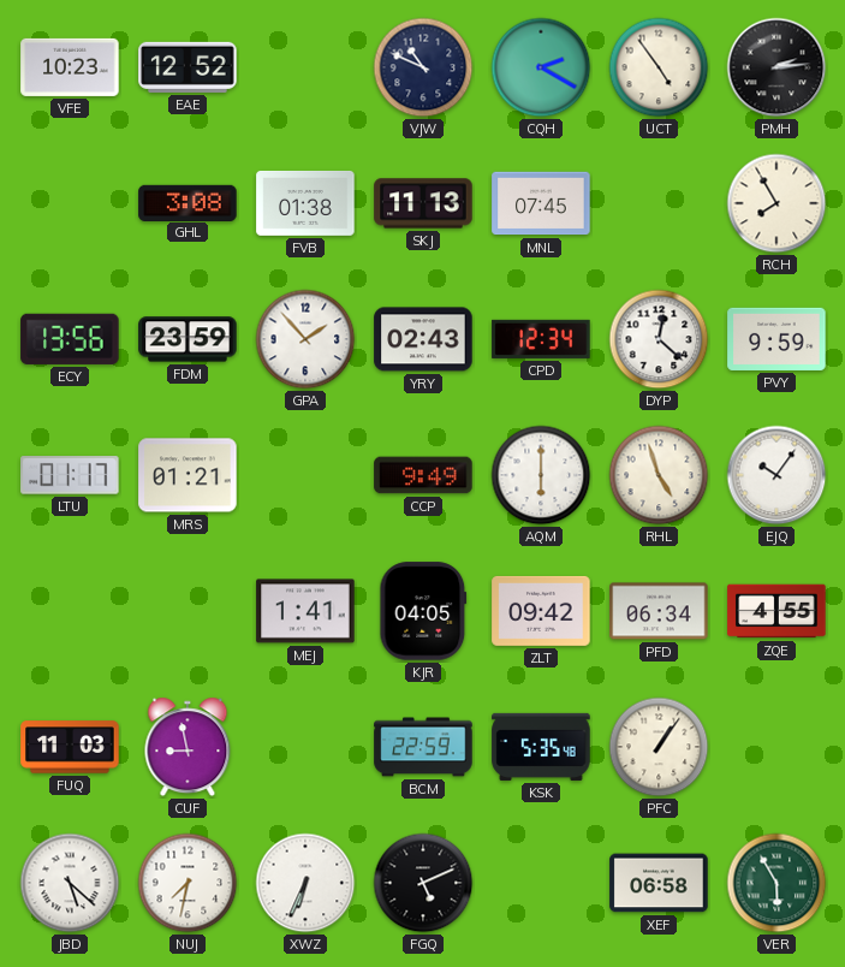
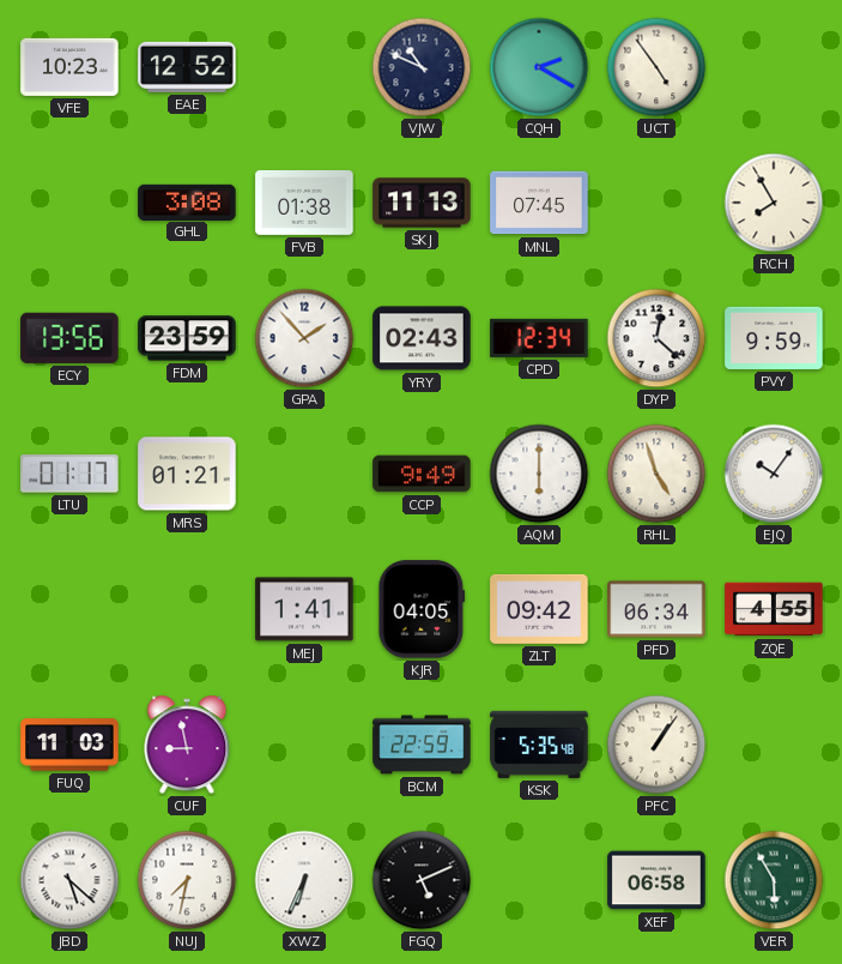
PMH: 2:14 -> none (776, 67)
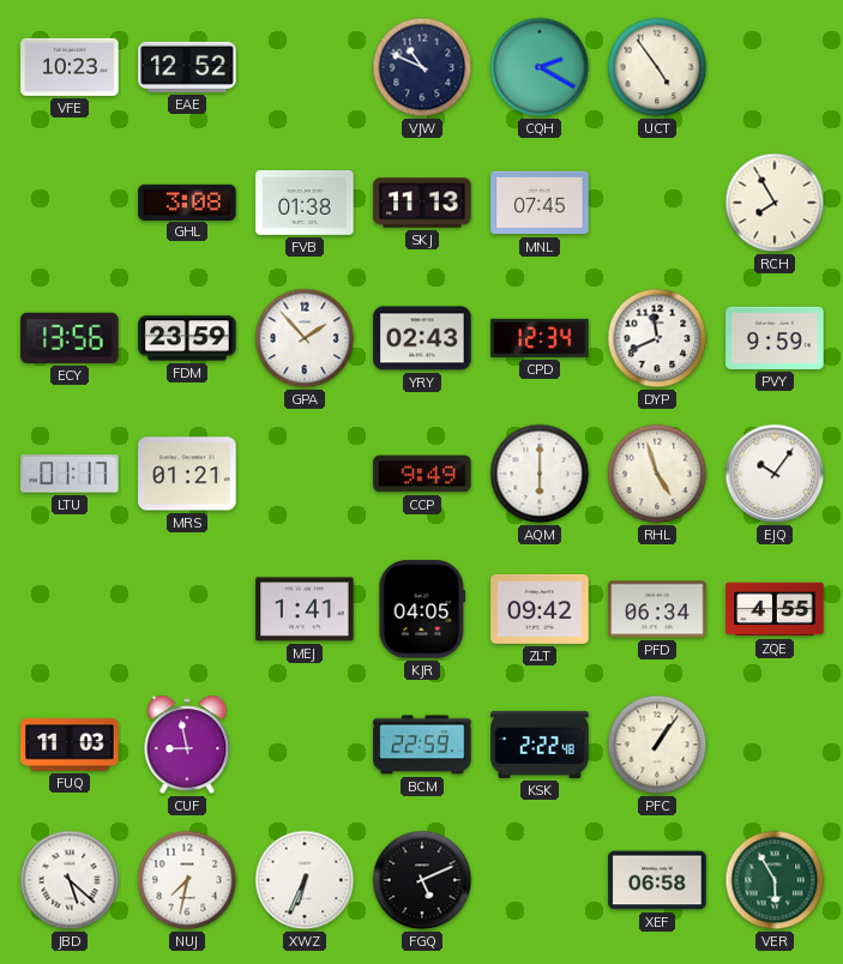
DYP: 12:22 -> 11:41 (657, 338)
KSK: 5:35 -> 2:22 (540, 745)
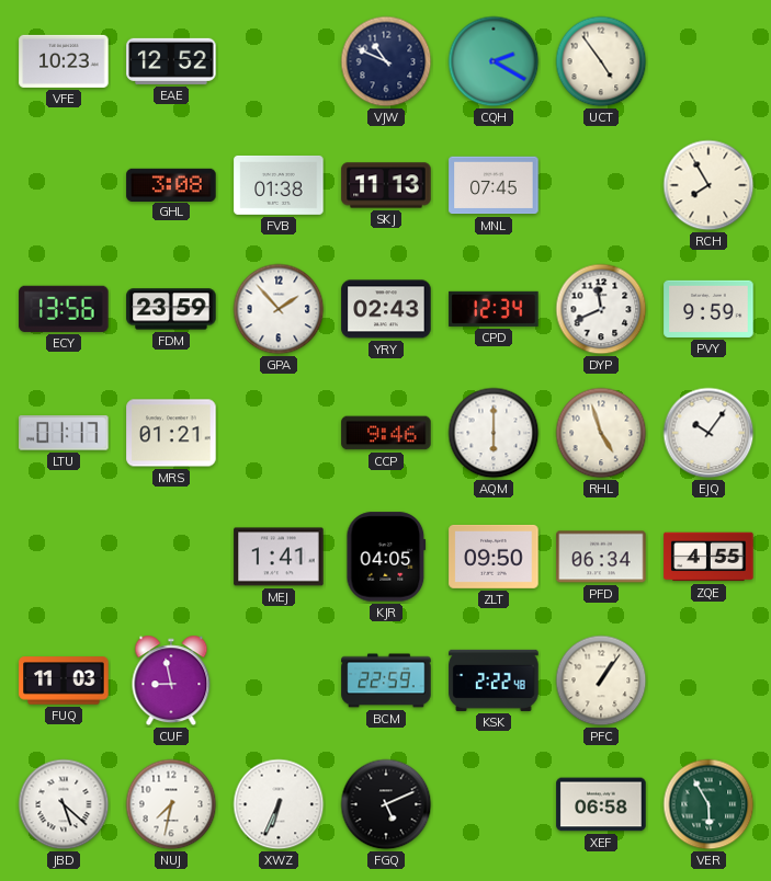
CCP: 9:49 -> 9:46 (386, 433)
ZLT: 09:42 -> 09:50 (494, 557)
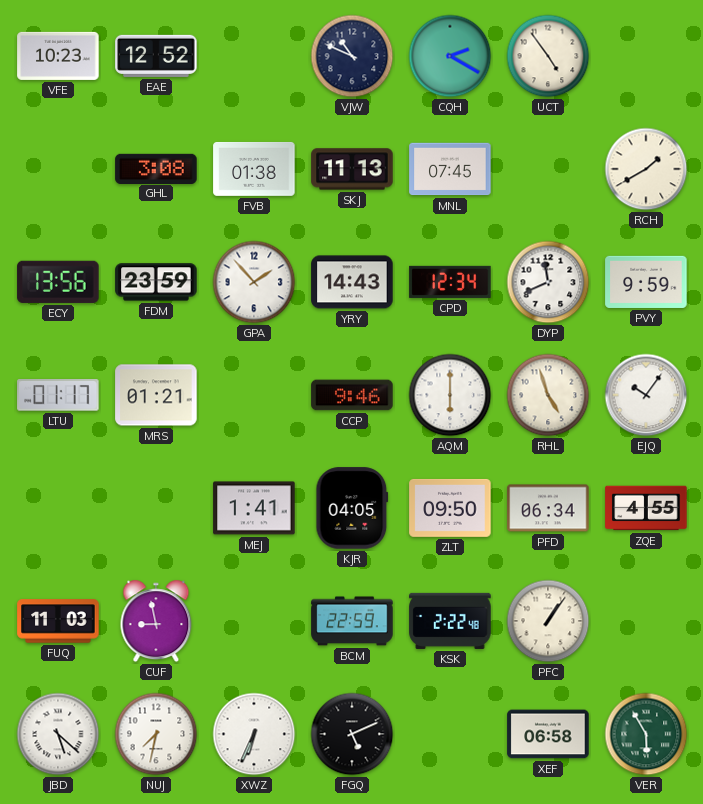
RCH: 7:55 -> 1:40 (646, 169)
YRY: 02:43 -> 14:43 (352, 282)
